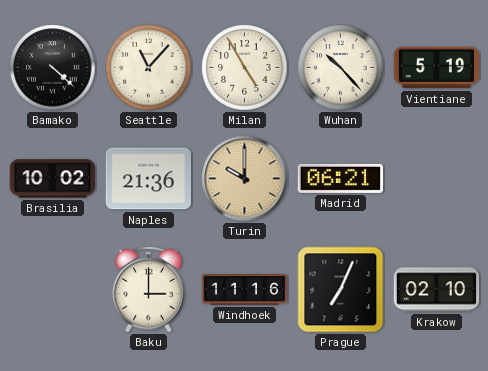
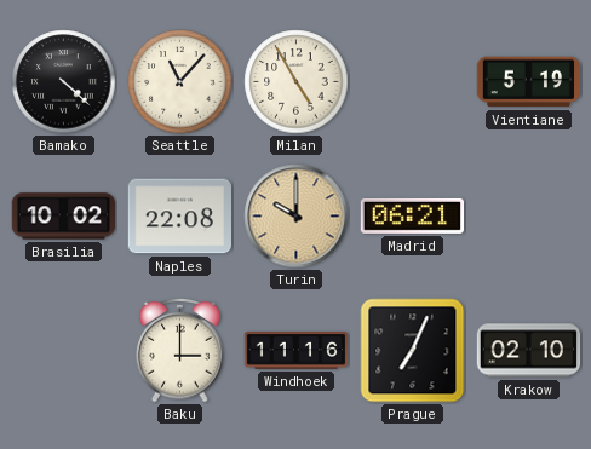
Wuhan: 10:23 -> none (341, 68)
Naples: 21:36 -> 22:08 (180, 217)
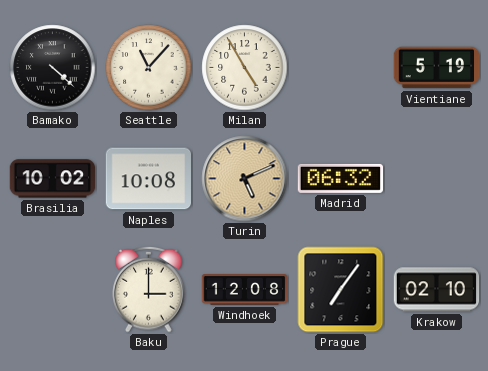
Naples: 22:08 -> 10:08 (149, 179)
Turin: 10:00 -> 5:11 (245, 179)
Madrid: 06:21 -> 06:32 (341, 178)
Windhoek: 11:16 -> 12:08 (245, 290)
Prague: 7:04 -> 7:06 (341, 290)
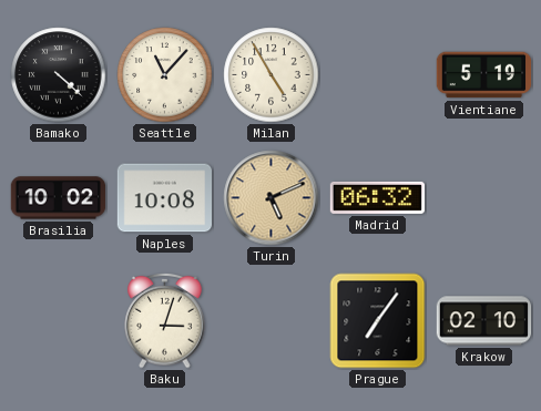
Baku: 3:00 -> 3:03 (165, 320)
Windhoek: 12:08 -> none (245, 290)
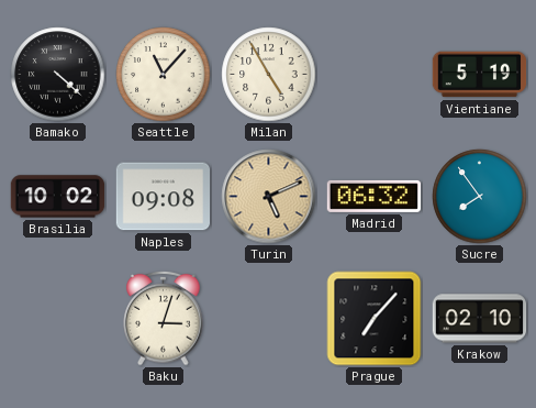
Naples: 10:08 -> 09:08 (164, 197)
Sucre: none -> 7:54 (480, 197)
Prague: 7:06 -> 7:07 (375, 319)
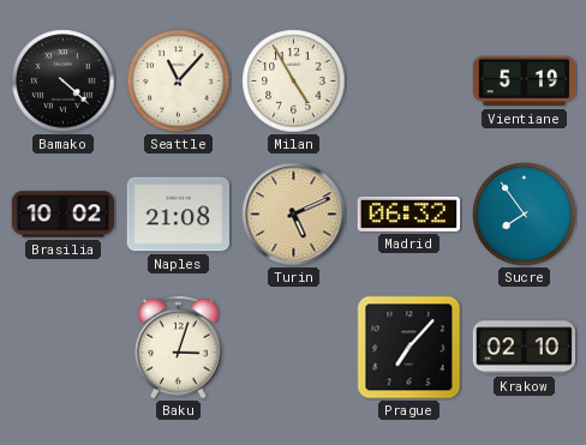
Naples: 09:08 -> 21:08 (179, 215)
